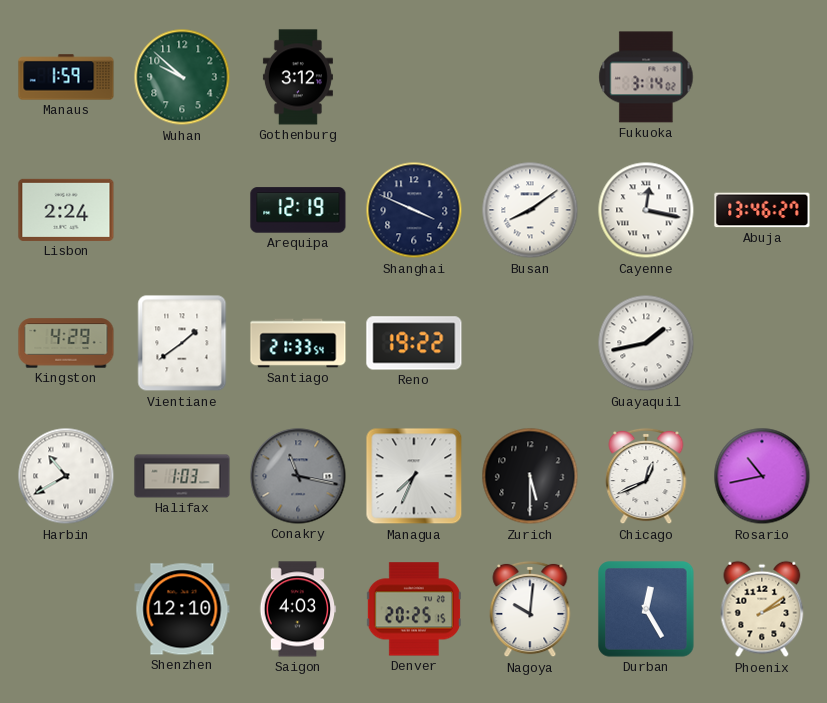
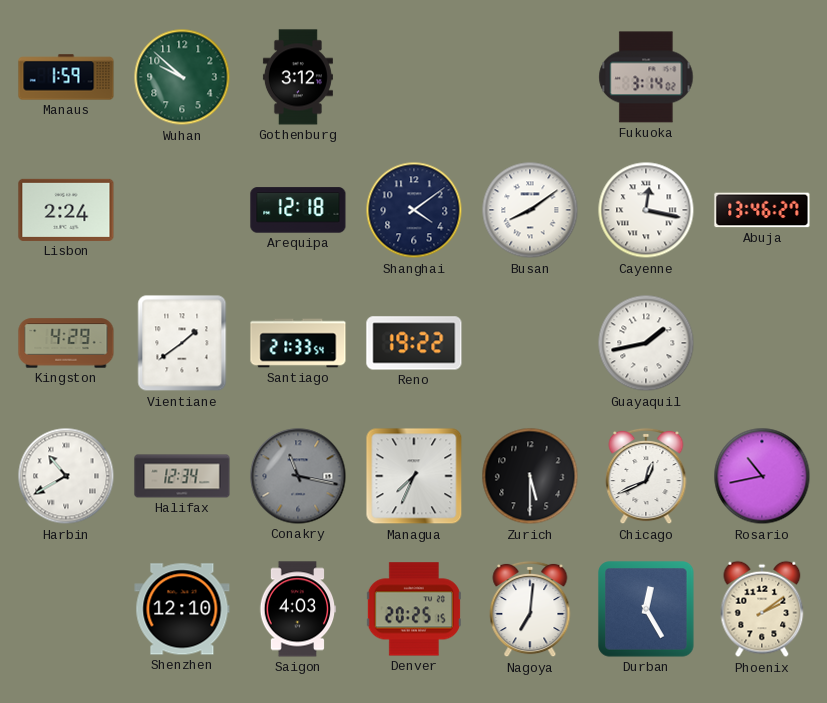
Arequipa: 12:19 -> 12:18 (298, 210)
Shanghai: 3:49 -> 4:09 (414, 210)
Halifax: 1:03 -> 12:34 (182, 476)
Nagoya: 10:01 -> 7:01 (530, 609)
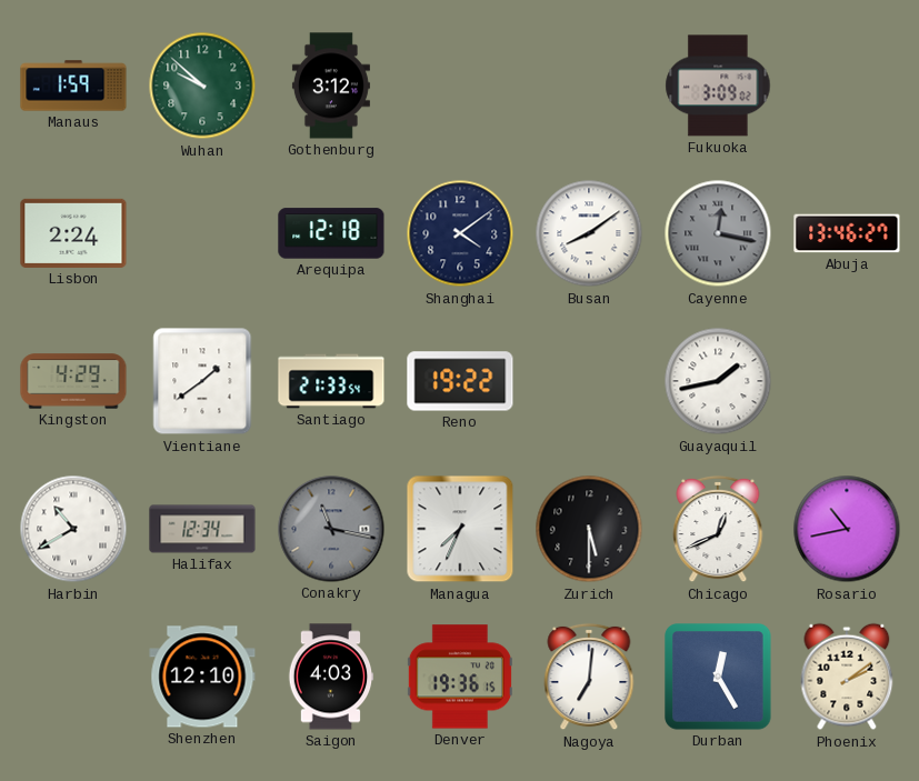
Fukuoka: 3:14 -> 3:09 (718, 86)
Cayenne dial: white -> grey (718, 233)
Denver: 20:25 -> 19:36 (460, 677)
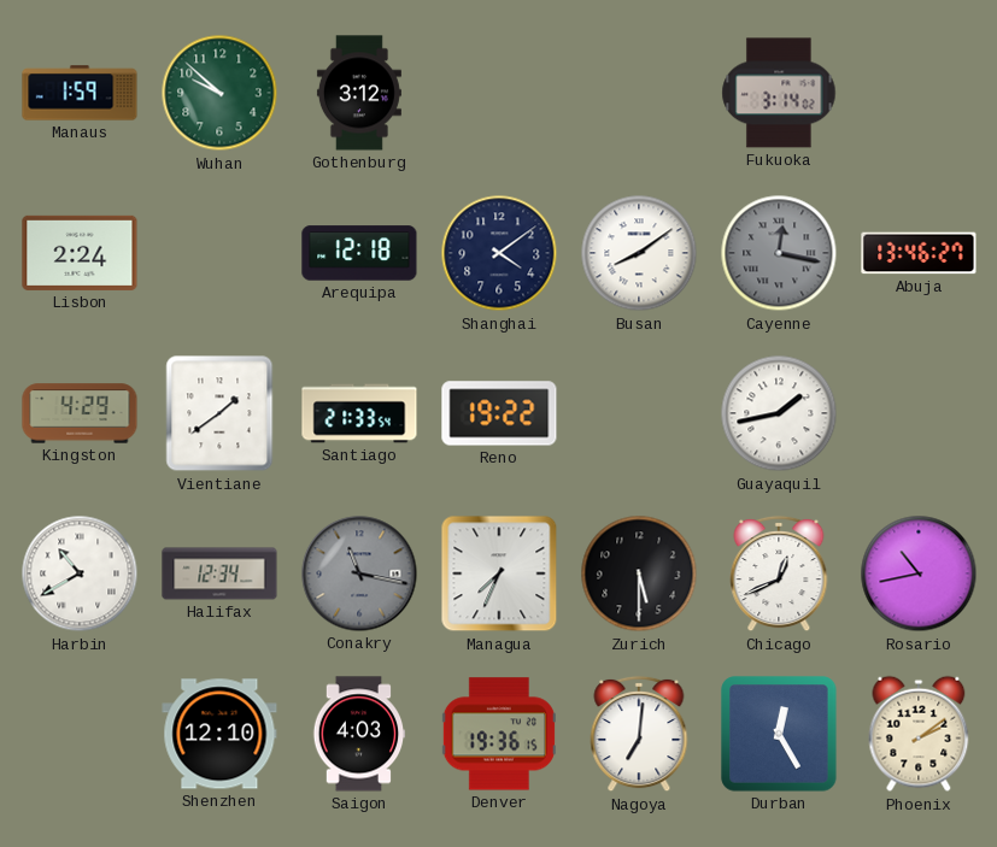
Fukuoka: 3:09 -> 3:14 (779, 93)
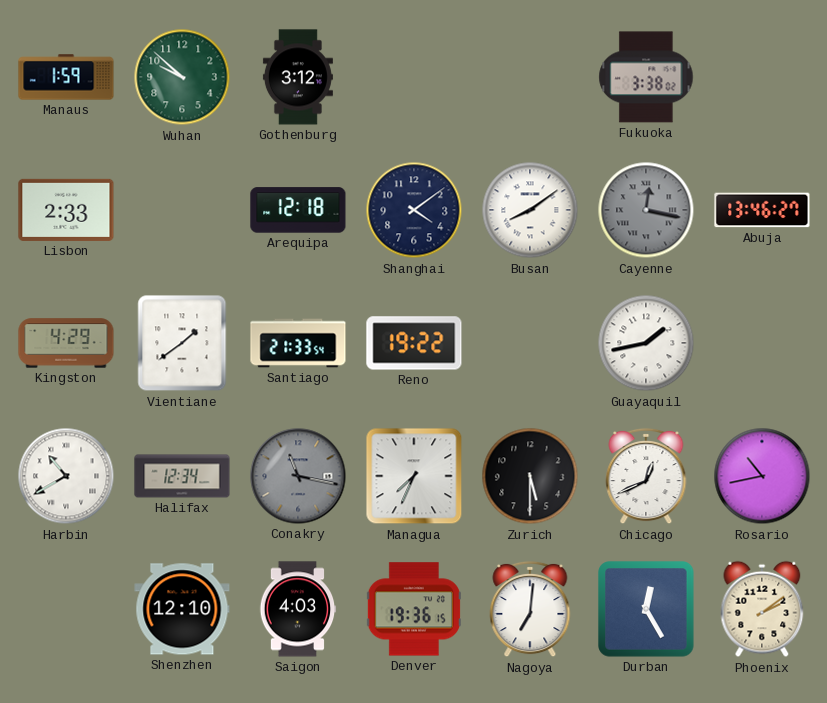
Fukuoka: 3:14 -> 3:38 (646, 77)
Lisbon: 2:24 -> 2:33 (66, 210)
